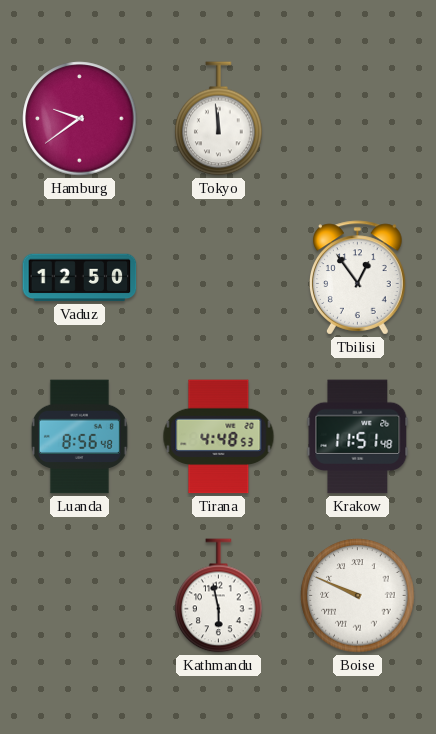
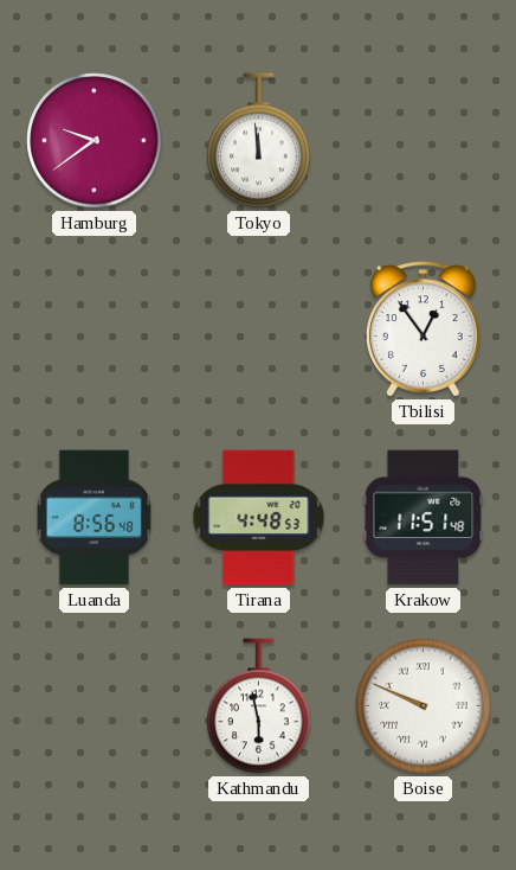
Vaduz: 12:50 -> none (80, 278)
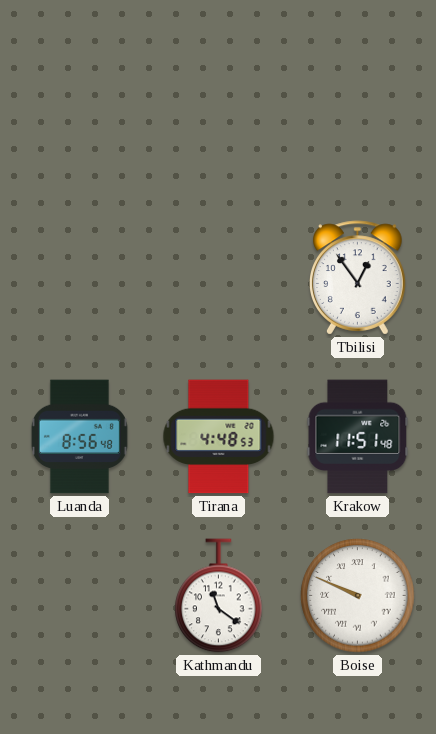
Hamburg: 9:39 -> none (95, 141)
Tokyo: 11:59 -> none (259, 141)
Kathmandu: 5:58 -> 11:21 (219, 596)
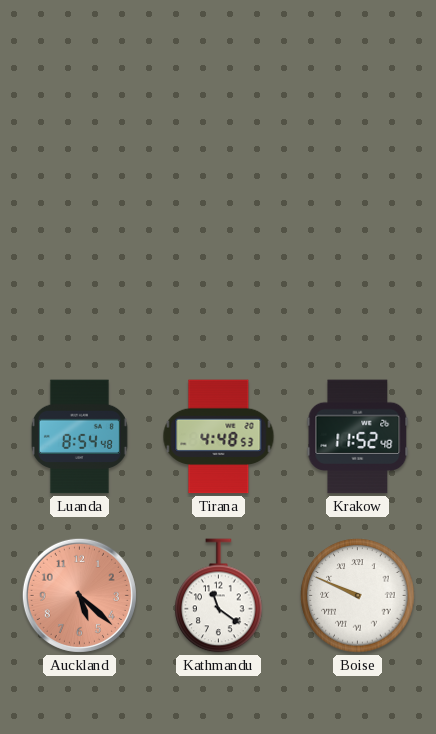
Tbilisi: 12:54 -> none (358, 278)
Luanda: 8:56 -> 8:54 (79, 437)
Krakow: 11:51 -> 11:52 (358, 437)
Auckland: none -> 5:22 (79, 595)
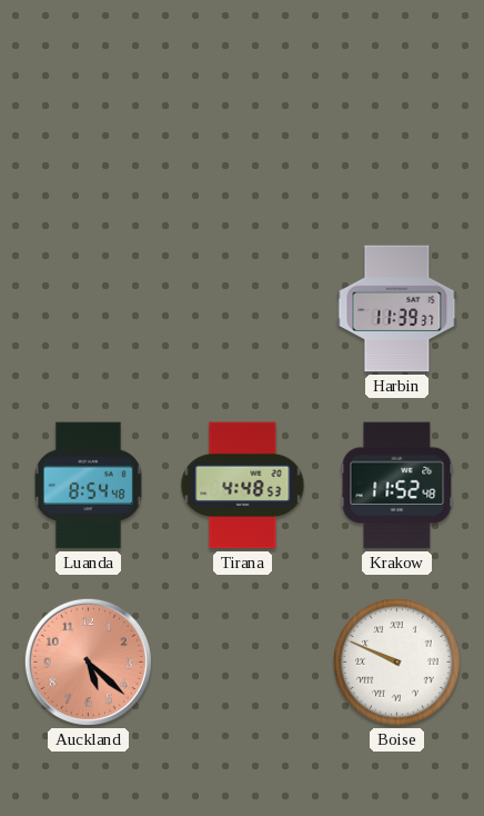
Harbin: none -> 11:39 (397, 309)
Kathmandu: 11:21 -> none (219, 596)
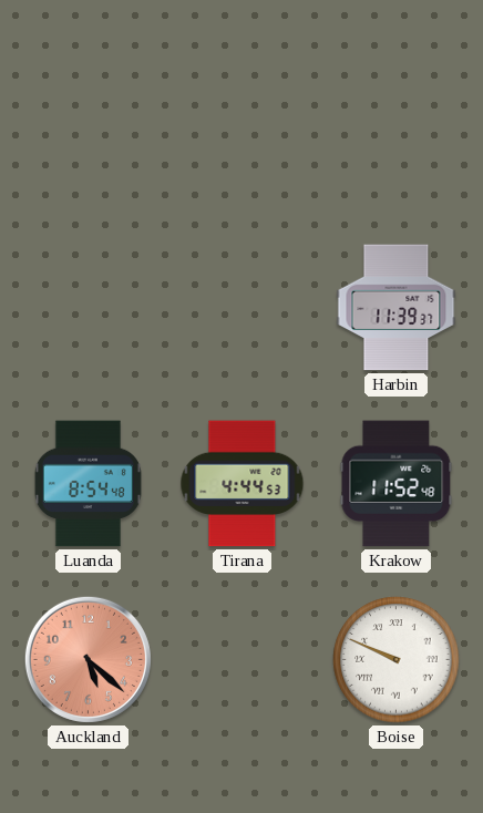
Tirana: 4:48 -> 4:44 (243, 484)
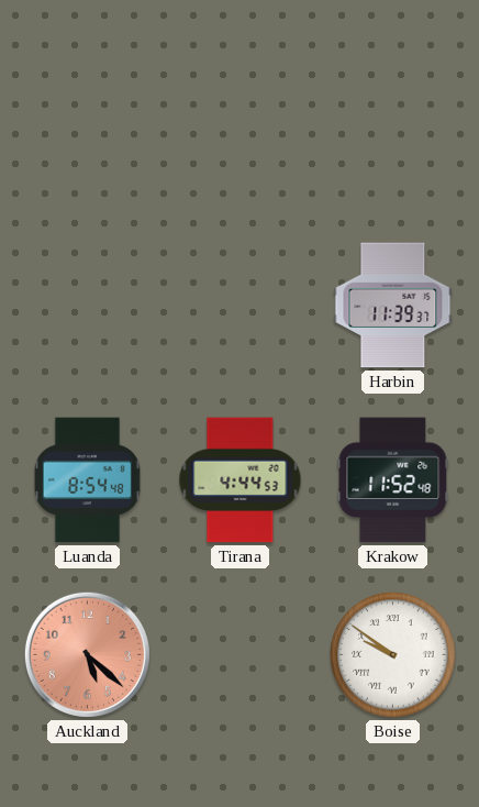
Boise: 9:49 -> 9:51 (393, 655)
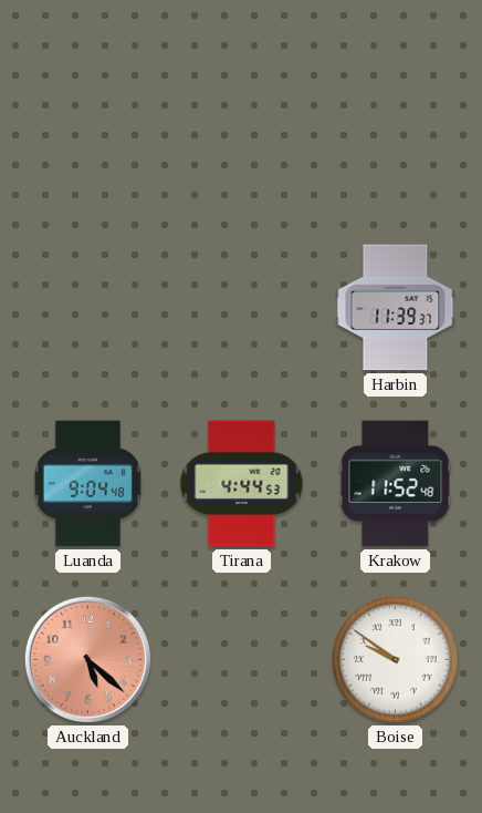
Luanda: 8:54 -> 9:04 (87, 484)
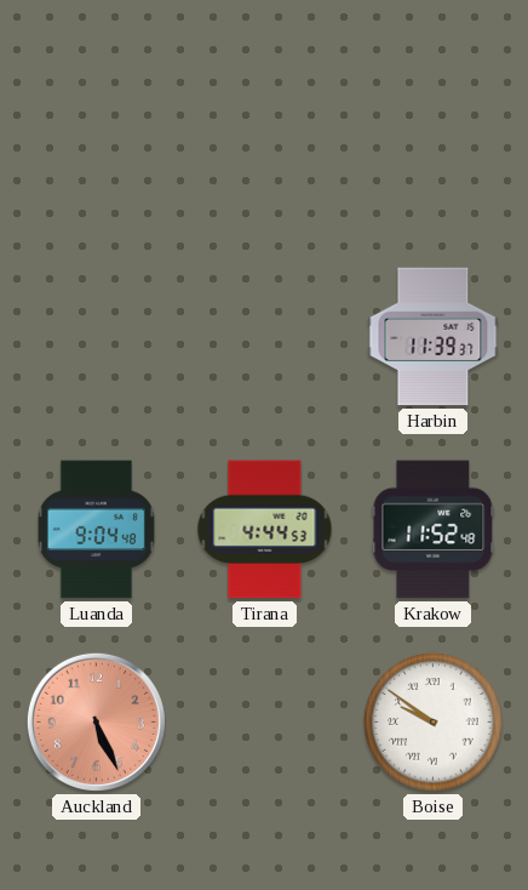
Auckland: 5:22 -> 5:26 (96, 721)
